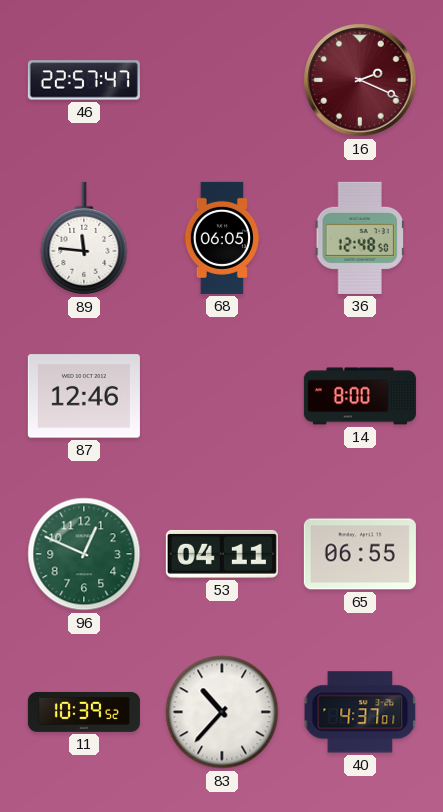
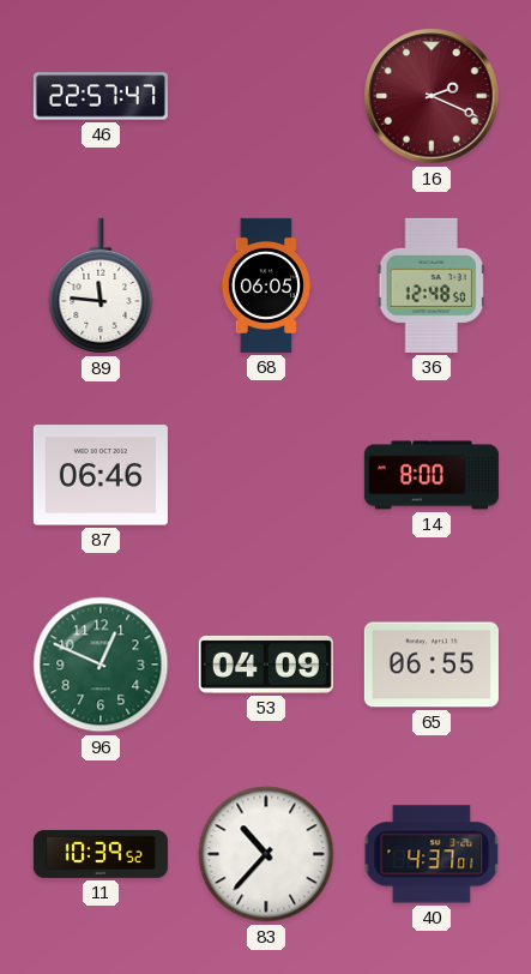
87: 12:46 -> 06:46 (101, 475)
53: 04:11 -> 04:09 (266, 665)
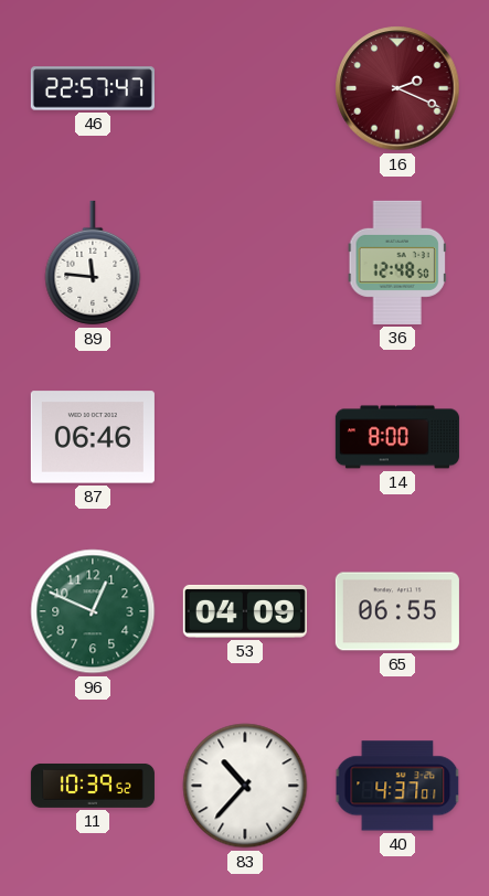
68: 06:05 -> none (266, 285)
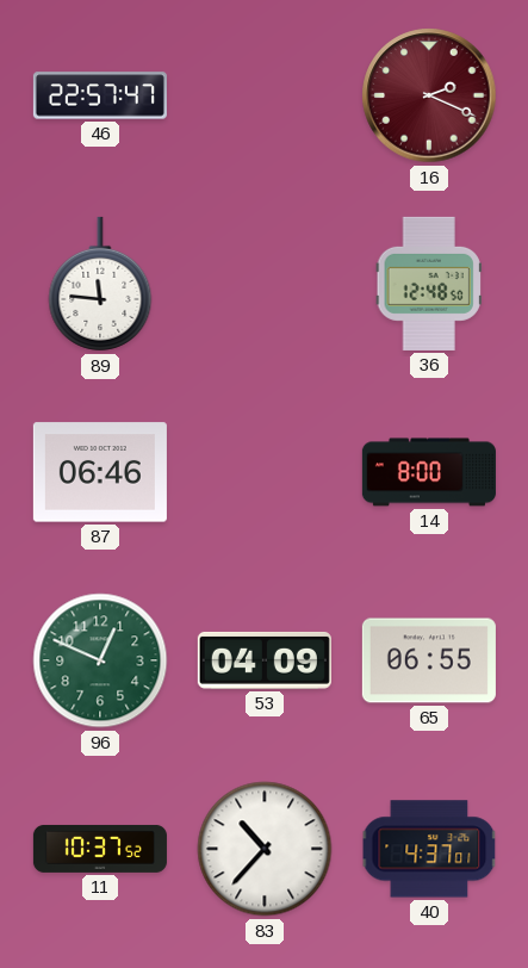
11: 10:39 -> 10:37 (100, 849)
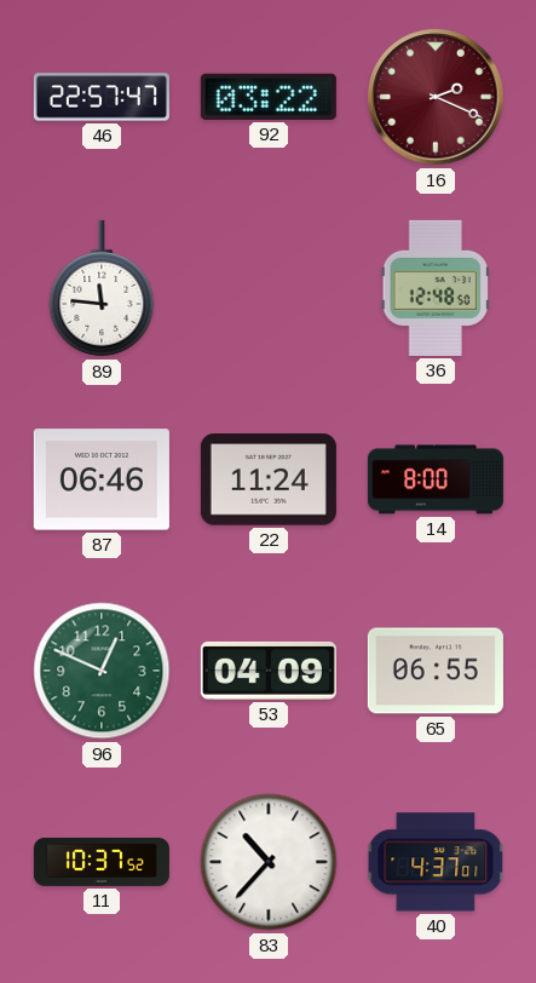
92: none -> 03:22 (269, 97)
22: none -> 11:24 (269, 479)
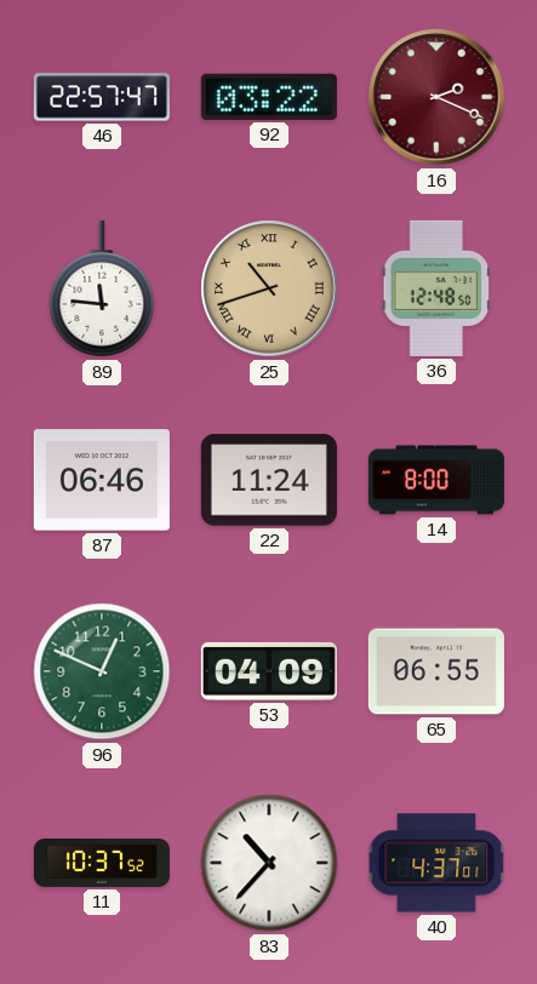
25: none -> 10:42 (269, 288)
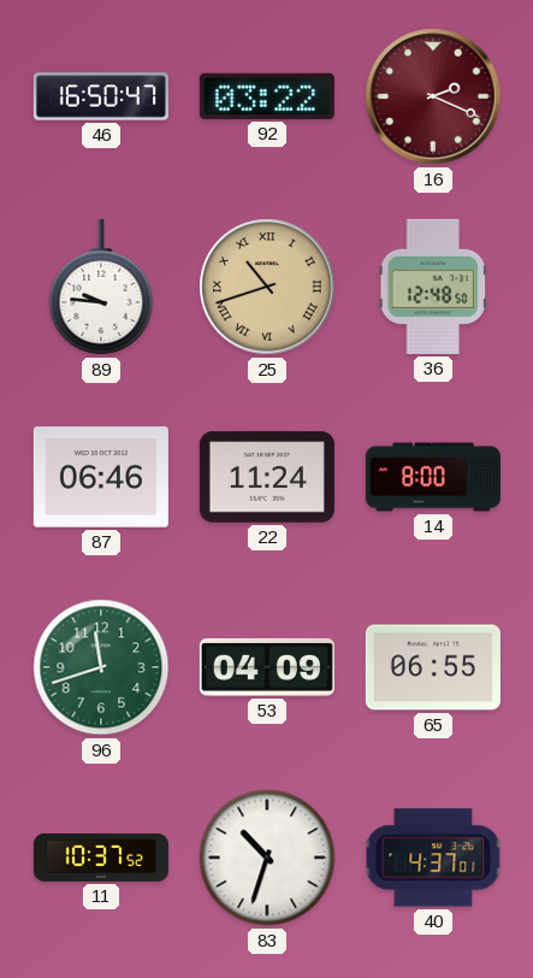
46: 22:57 -> 16:50 (101, 96)
89: 11:46 -> 9:46 (101, 287)
96: 12:49 -> 11:42 (101, 667)
83: 10:37 -> 10:33 (267, 858)
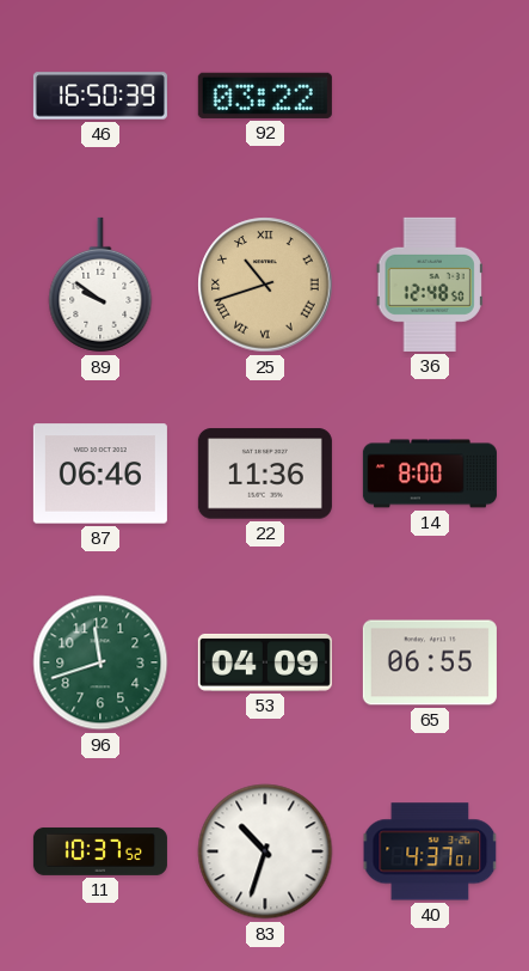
46: 16:50:47 -> 16:50:39 (100, 96)
16: 2:19 -> none (433, 96)
89: 9:46 -> 9:51 (100, 285)
22: 11:24 -> 11:36 (265, 474)
